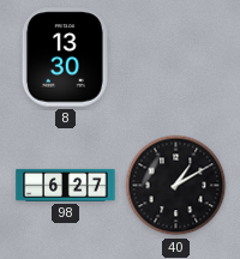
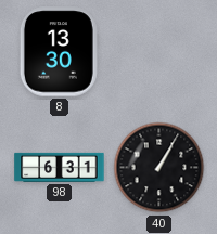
98: 6:27 -> 6:31 (60, 167)
40: 1:10 -> 1:05 (159, 168)
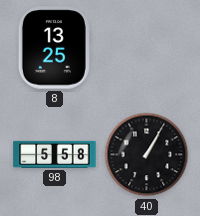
8: 13:30 -> 13:25 (54, 48)
98: 6:31 -> 5:58 (55, 154)
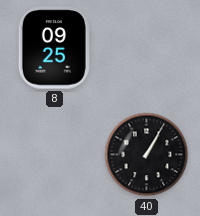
8: 13:25 -> 09:25 (54, 48)
98: 5:58 -> none (55, 154)
